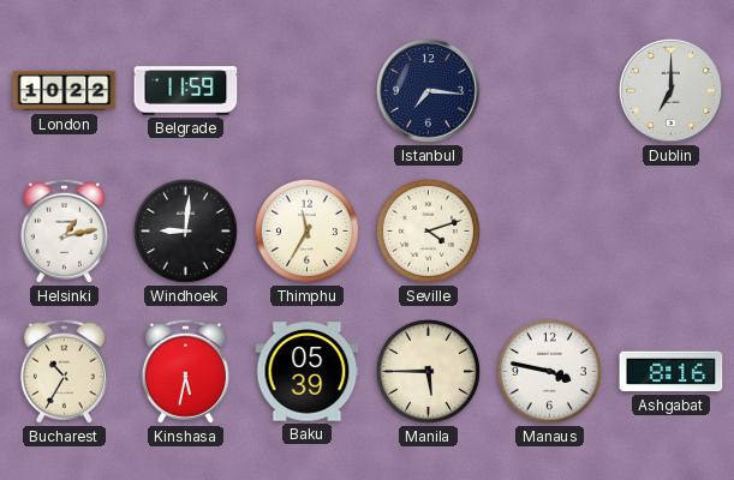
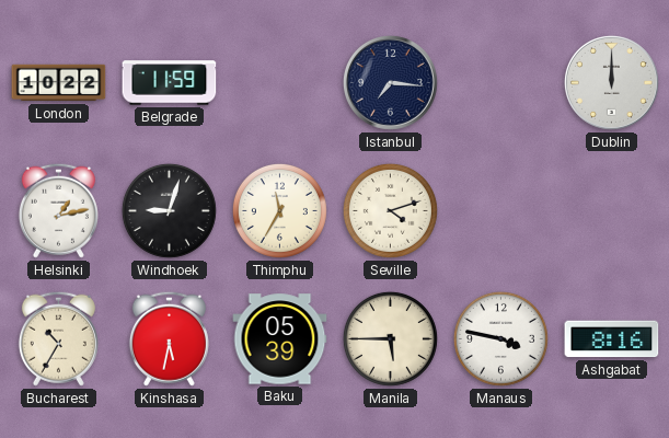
Dublin: 7:00 -> 12:00 (611, 82)
Windhoek: 9:01 -> 9:03 (169, 210)
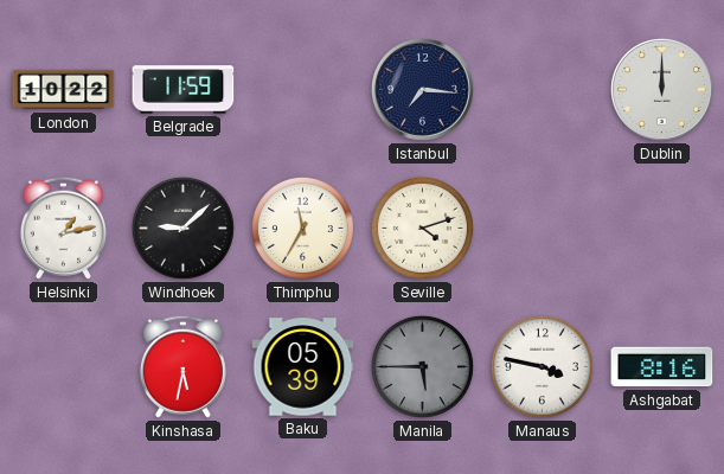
Windhoek: 9:03 -> 9:08 (182, 228)
Bucharest: 10:35 -> none (58, 338)
Manila dial: cream -> grey (422, 366)
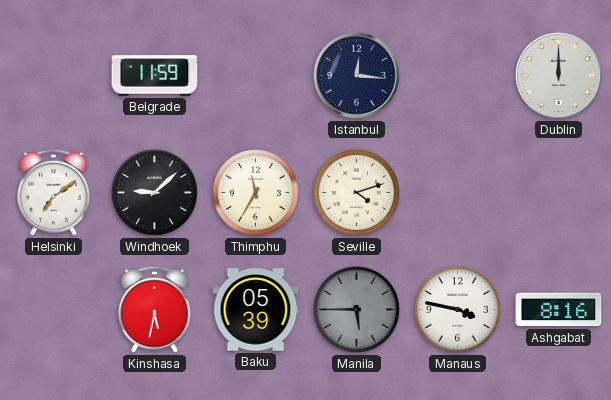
London: 10:22 -> none (64, 90)
Istanbul: 7:16 -> 12:16 (356, 75)
Helsinki: 1:13 -> 7:09 (53, 192)
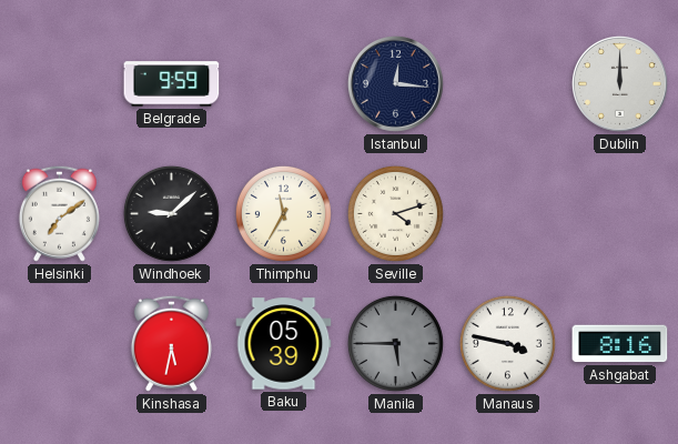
Belgrade: 11:59 -> 9:59 (172, 84)
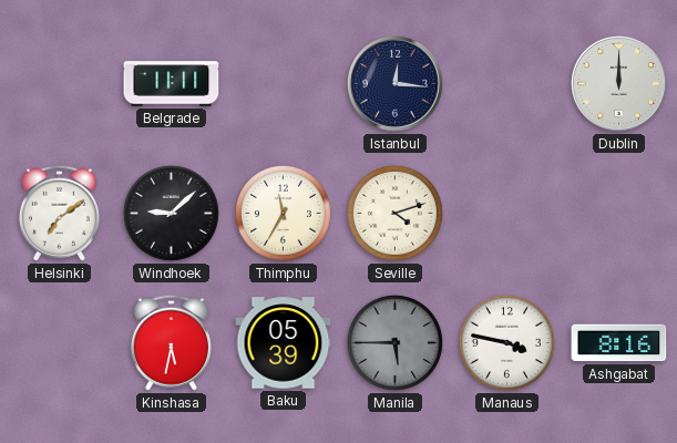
Belgrade: 9:59 -> 11:11 (172, 84)
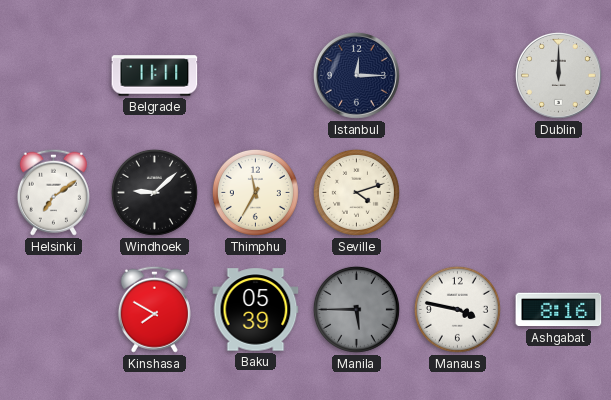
Istanbul: 12:16 -> 12:15 (356, 75)
Kinshasa: 5:32 -> 7:50 (154, 309)
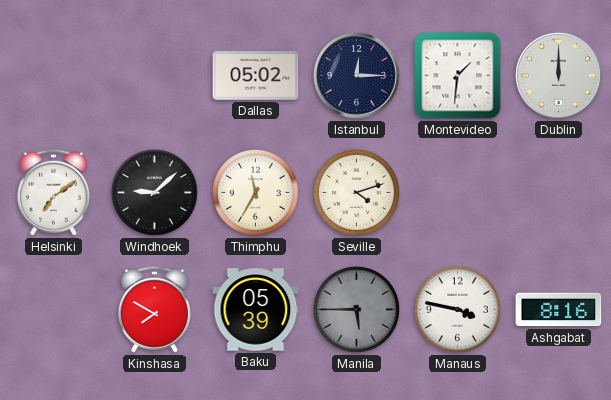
Belgrade: 11:11 -> none (155, 76)
Dallas: none -> 05:02 (256, 76)
Montevideo: none -> 1:31 (458, 76)
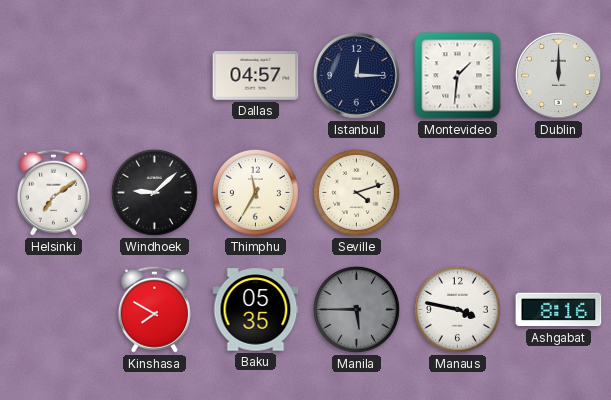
Dallas: 05:02 -> 04:57 (256, 76)
Baku: 05:39 -> 05:35 (256, 310)
